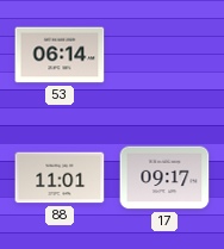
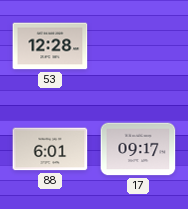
53: 06:14 -> 12:28 (50, 46)
88: 11:01 -> 6:01 (50, 149)
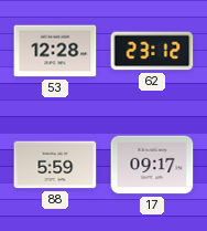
62: none -> 23:12 (152, 51)
88: 6:01 -> 5:59 (55, 165)
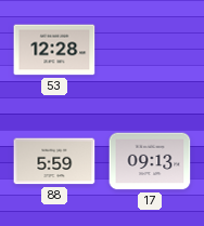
62: 23:12 -> none (152, 51)
17: 09:17 -> 09:13 (150, 161)
